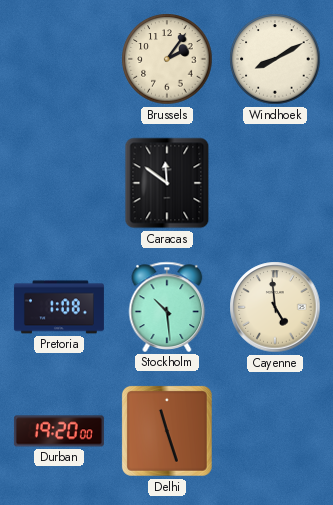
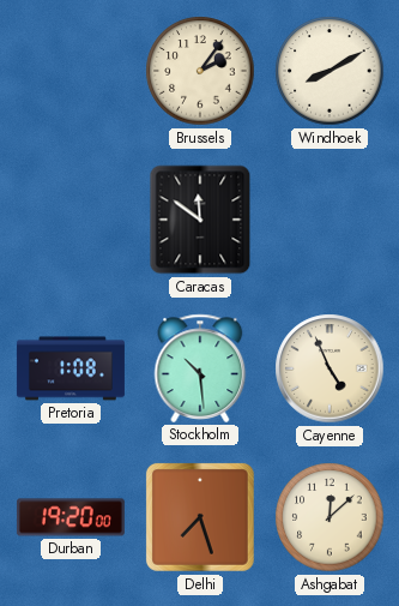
Cayenne: 4:59 -> 4:56 (330, 368)
Delhi: 11:27 -> 7:27 (200, 517)
Ashgabat: none -> 12:08 (330, 517)
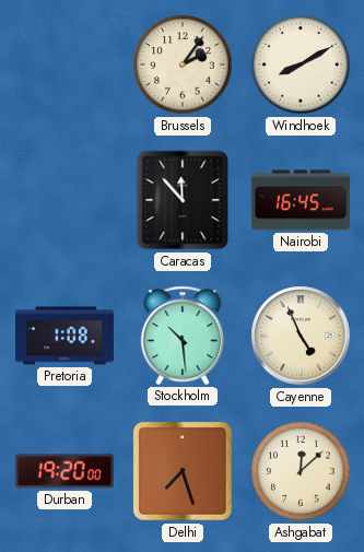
Caracas: 11:51 -> 11:53 (183, 200)
Nairobi: none -> 16:45 (301, 200)
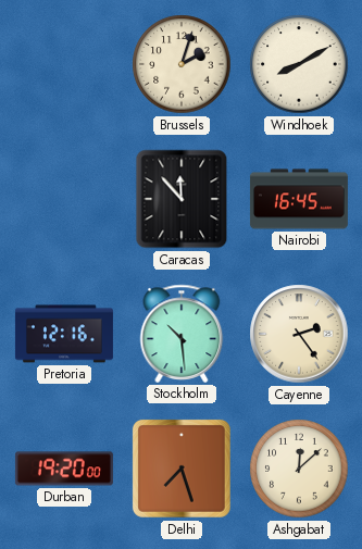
Brussels: 2:06 -> 2:03 (182, 64)
Pretoria: 1:08 -> 12:16 (64, 334)
Cayenne: 4:56 -> 2:24 (299, 334)
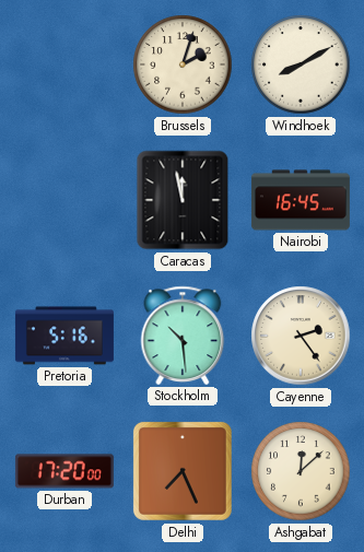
Caracas: 11:53 -> 11:58 (183, 200)
Pretoria: 12:16 -> 5:16 (64, 336)
Durban: 19:20 -> 17:20 (64, 471)
Delhi: 7:27 -> 7:26 (183, 471)
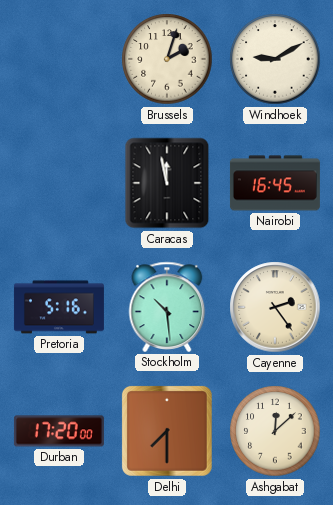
Windhoek: 8:10 -> 9:10 (275, 59)
Delhi: 7:26 -> 7:30 (167, 431)
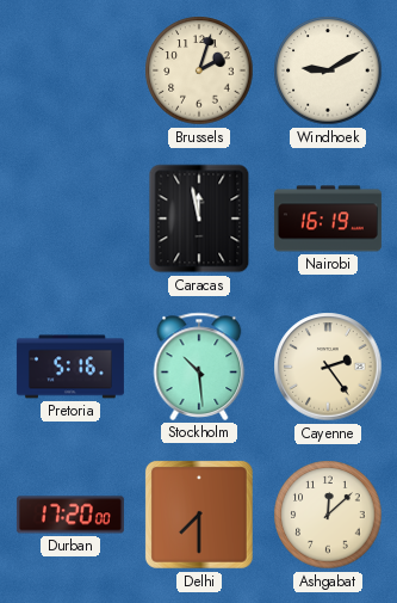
Nairobi: 16:45 -> 16:19 (328, 219)
